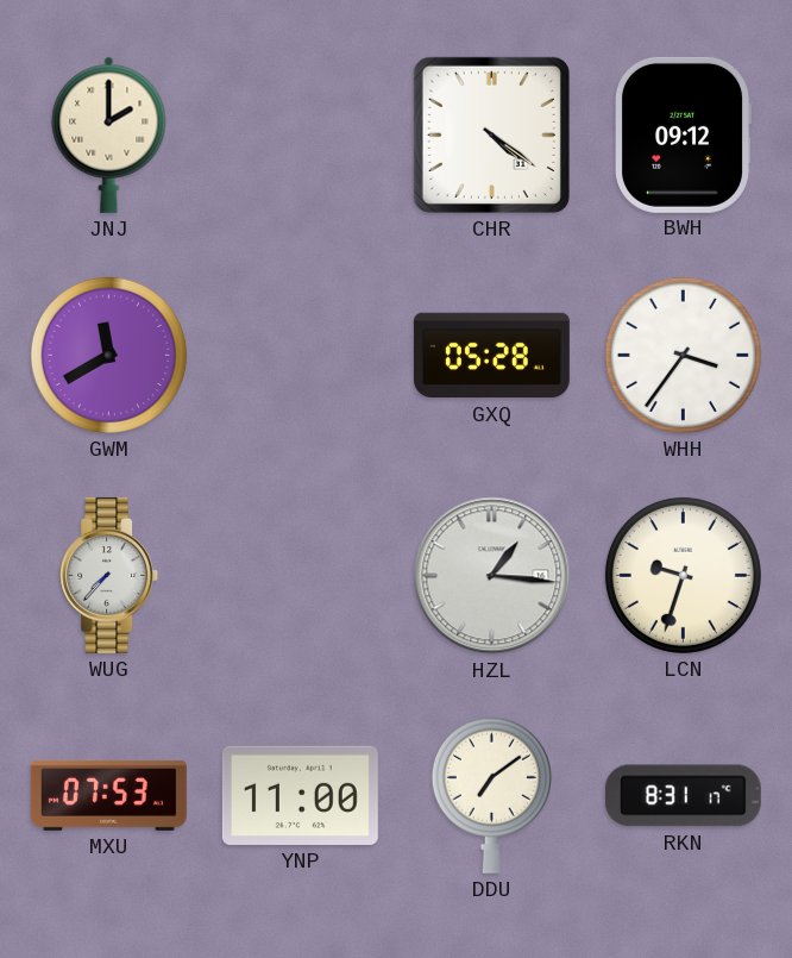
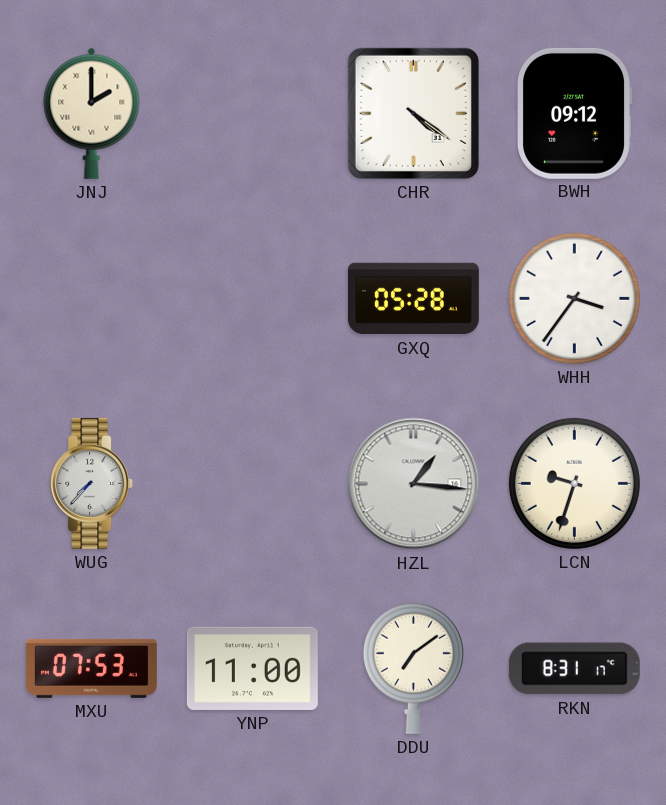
GWM: 11:40 -> none (108, 355)
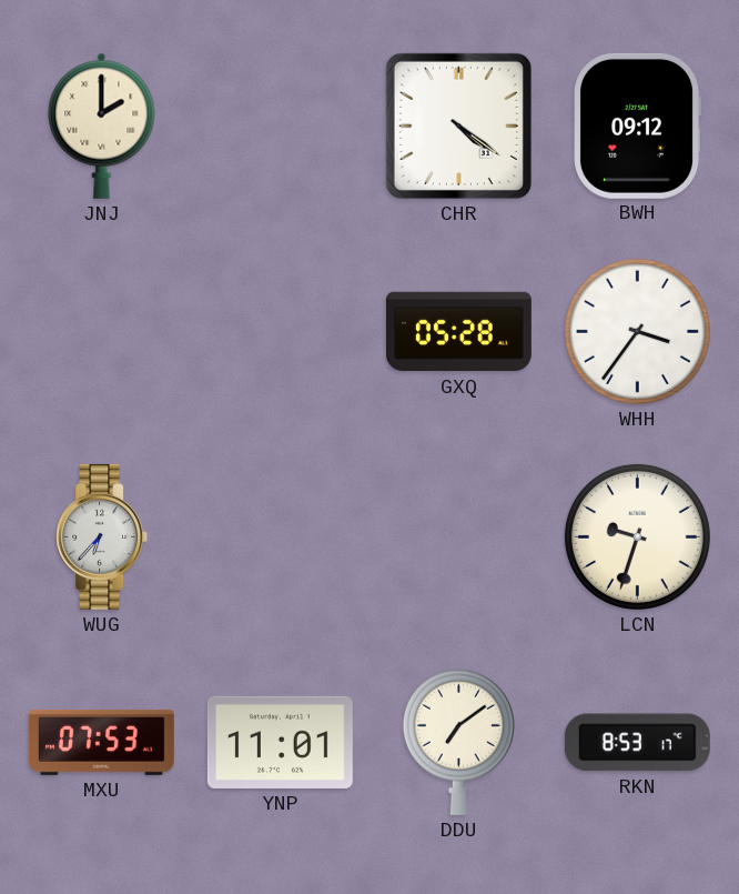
WUG: 7:37 -> 6:37 (102, 536)
HZL: 1:16 -> none (414, 484)
YNP: 11:00 -> 11:01 (280, 742)
RKN: 8:31 -> 8:53 (637, 743)
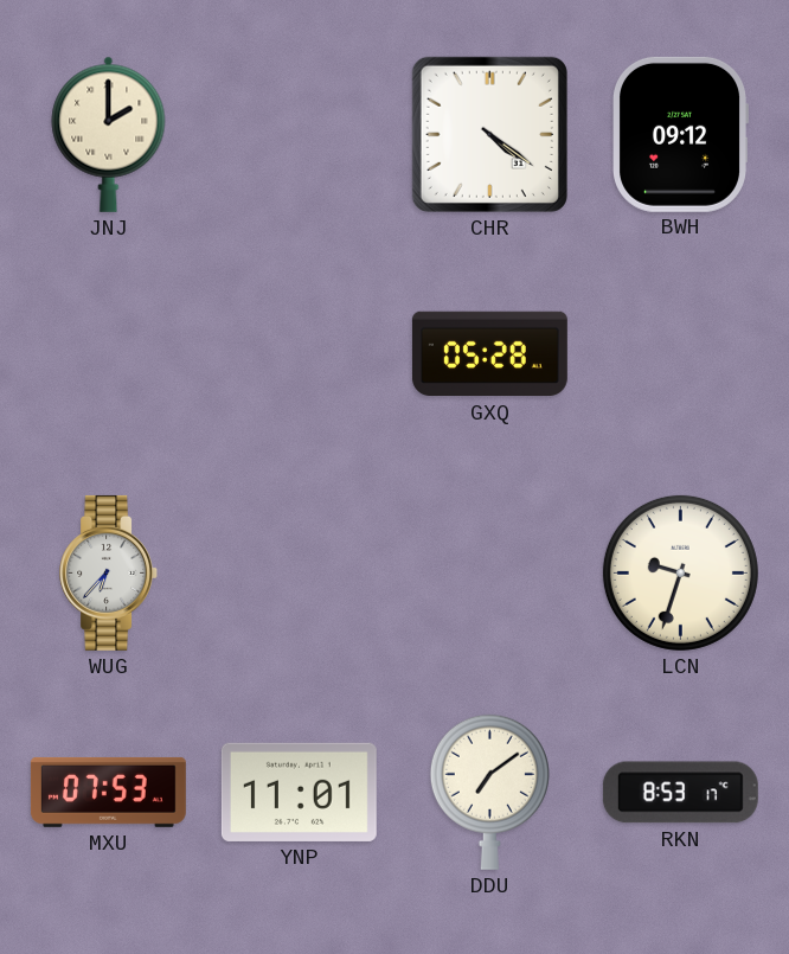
WHH: 3:36 -> none (637, 331)
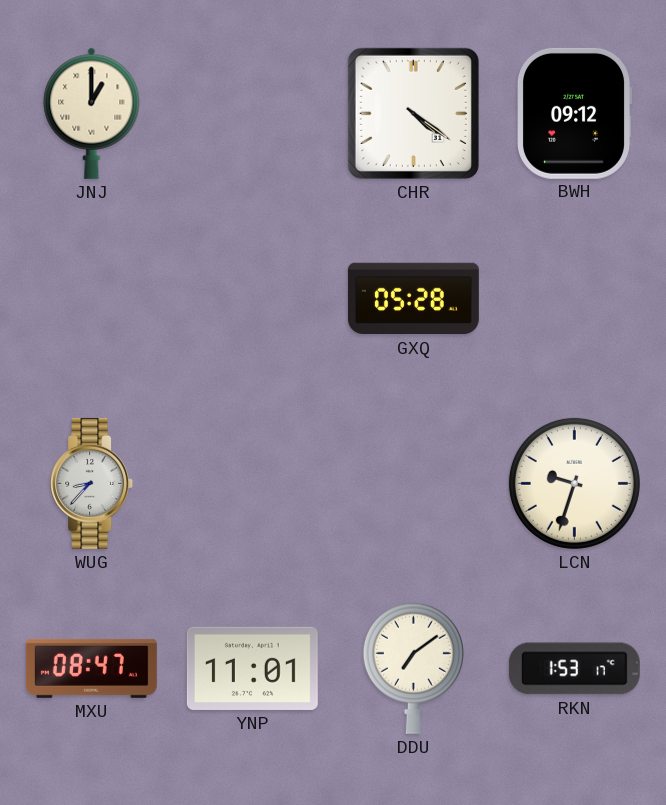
JNJ: 2:00 -> 1:00 (92, 113)
WUG: 6:37 -> 8:37 (92, 483)
MXU: 07:53 -> 08:47 (91, 668)
RKN: 8:53 -> 1:53 (574, 669)
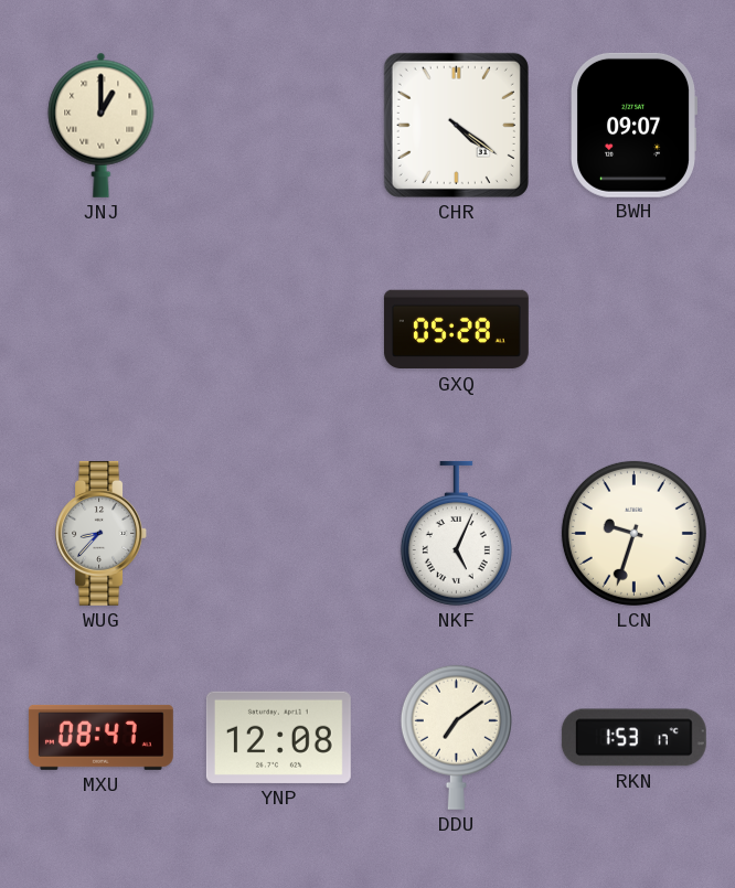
BWH: 09:12 -> 09:07 (633, 125)
NKF: none -> 5:04 (456, 533)
YNP: 11:01 -> 12:08 (278, 737)
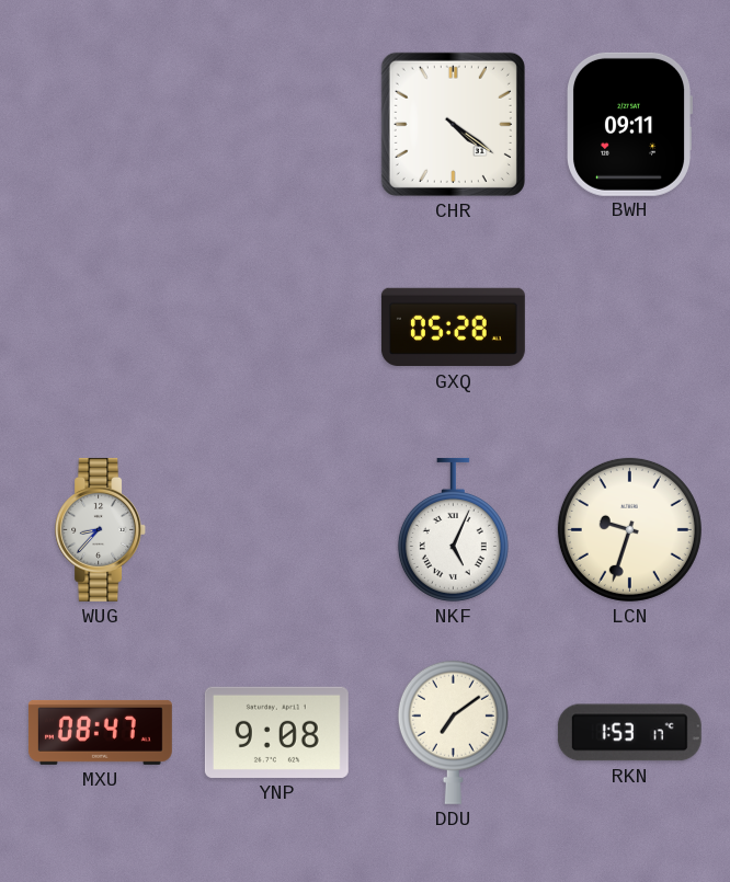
JNJ: 1:00 -> none (102, 125)
BWH: 09:07 -> 09:11 (629, 124)
YNP: 12:08 -> 9:08 (276, 732)
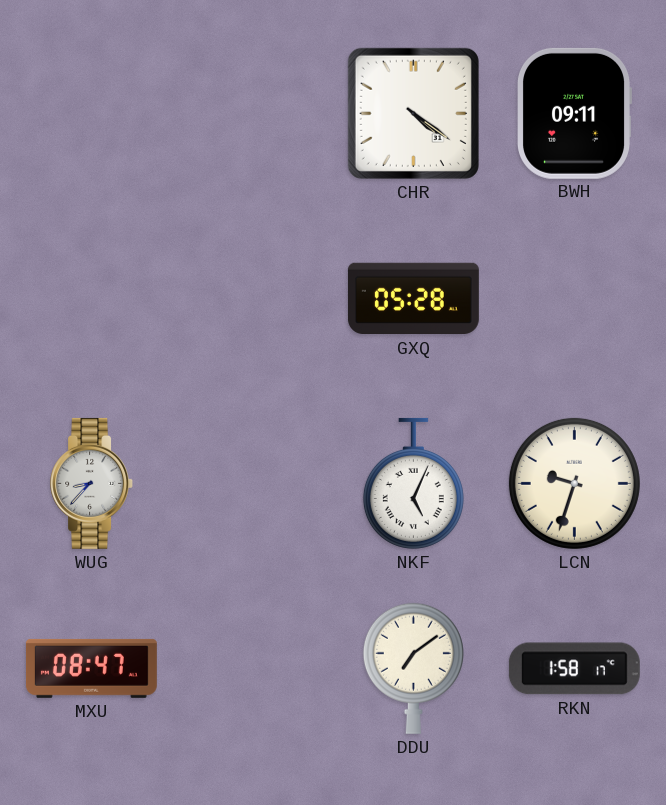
YNP: 9:08 -> none (276, 732)
RKN: 1:53 -> 1:58 (574, 669)
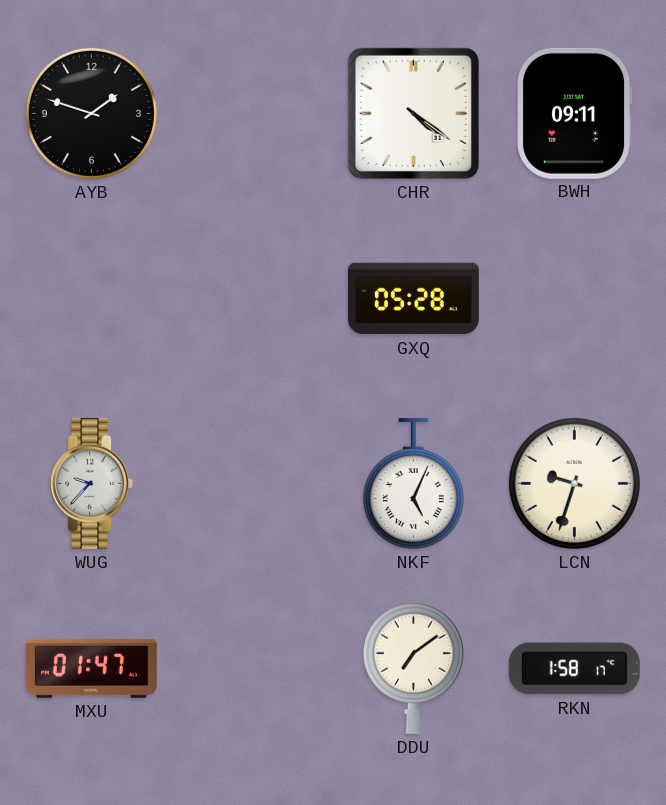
AYB: none -> 1:48 (91, 113)
WUG: 8:37 -> 9:37 (92, 483)
MXU: 08:47 -> 01:47 (91, 668)
